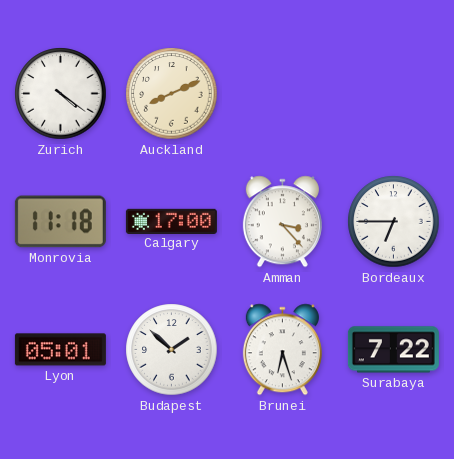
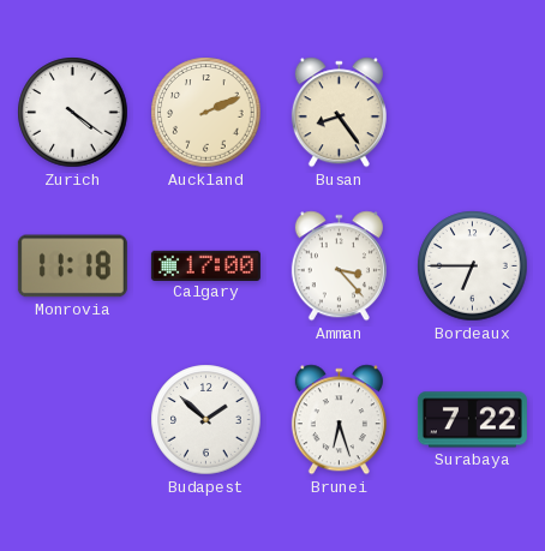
Auckland: 8:11 -> 2:11 (206, 113)
Busan: none -> 8:24 (339, 113)
Lyon: 05:01 -> none (60, 350)
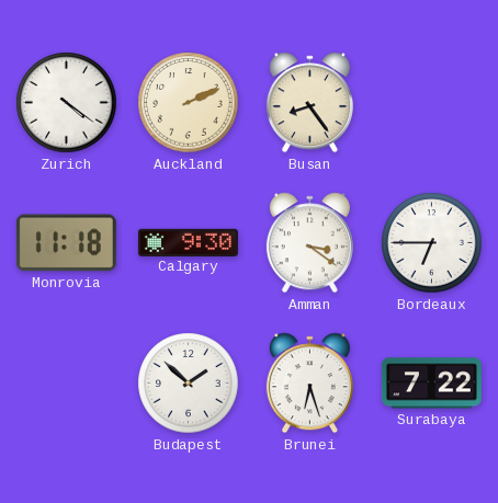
Calgary: 17:00 -> 9:30 (188, 242)
Amman: 3:23 -> 3:21 (309, 243)
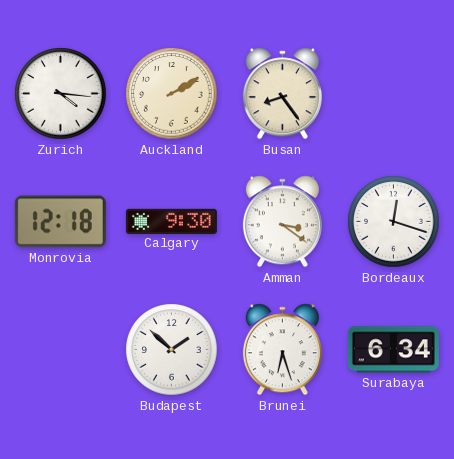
Zurich: 4:21 -> 4:16 (61, 94)
Auckland: 2:11 -> 2:10 (172, 94)
Monrovia: 11:18 -> 12:18 (60, 222)
Bordeaux: 6:45 -> 12:18 (394, 222)
Surabaya: 7:22 -> 6:34 (393, 350)
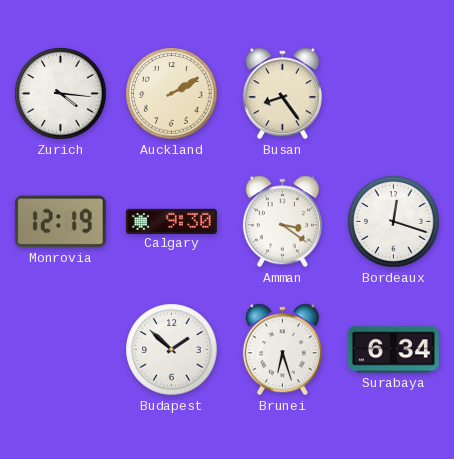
Monrovia: 12:18 -> 12:19 (60, 222)
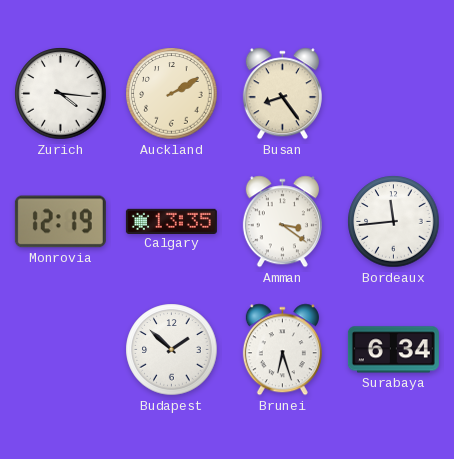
Calgary: 9:30 -> 13:35 (171, 221)
Bordeaux: 12:18 -> 11:44 (394, 222)
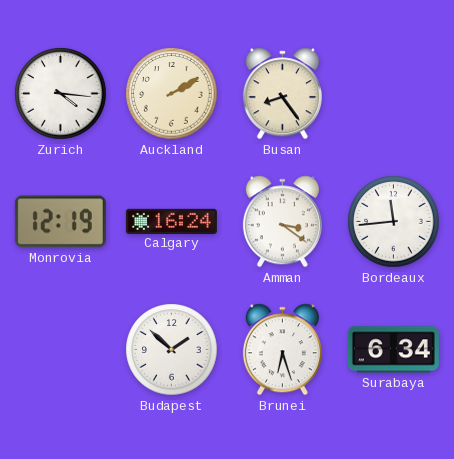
Calgary: 13:35 -> 16:24 (171, 221)
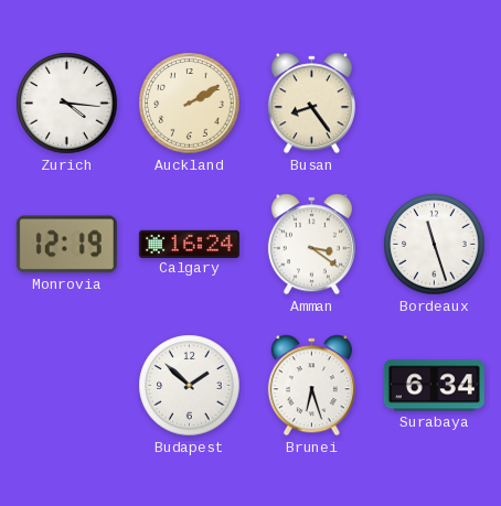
Bordeaux: 11:44 -> 11:27 (435, 245)
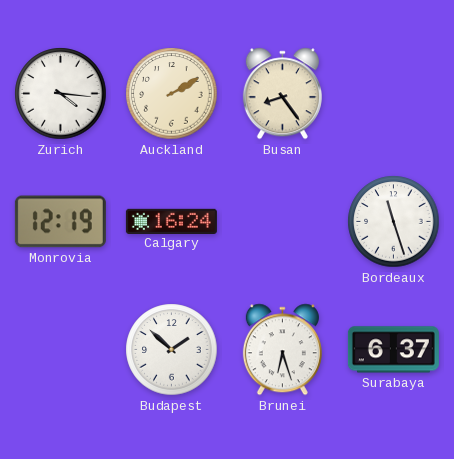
Amman: 3:21 -> none (311, 245)
Surabaya: 6:34 -> 6:37 (393, 350)
